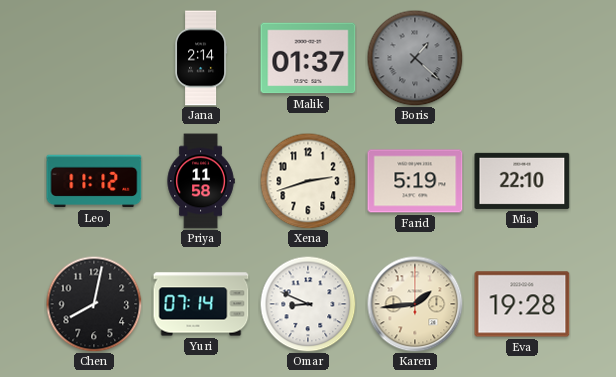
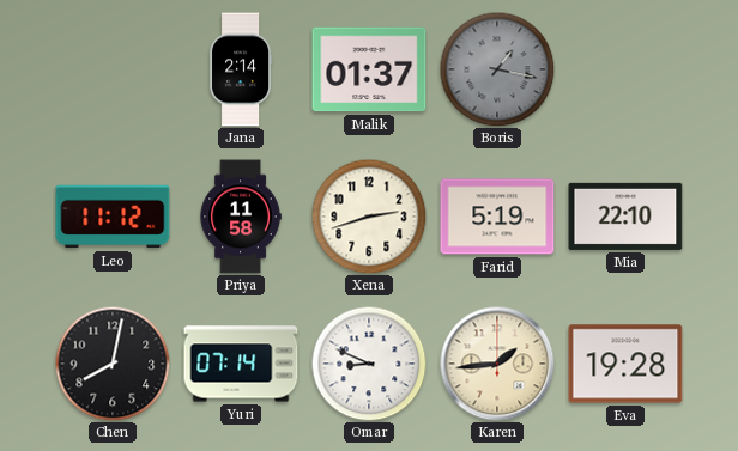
Boris: 1:22 -> 1:17 (497, 69)
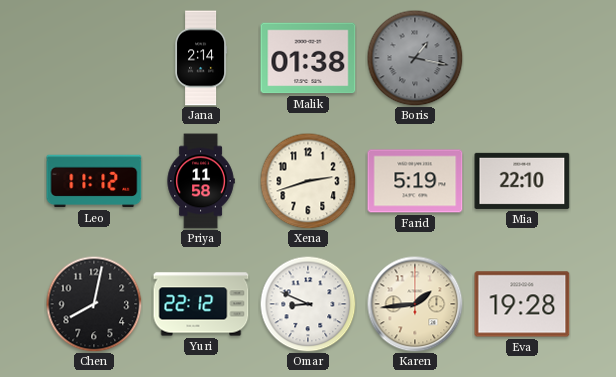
Malik: 01:37 -> 01:38 (308, 58)
Yuri: 07:14 -> 22:12 (201, 304)
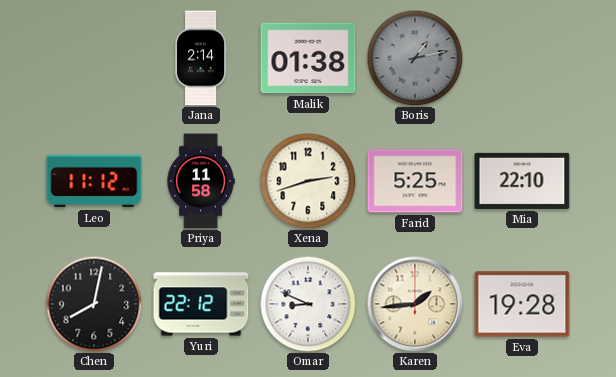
Boris: 1:17 -> 1:13 (415, 58)
Farid: 5:19 -> 5:25 (415, 181)
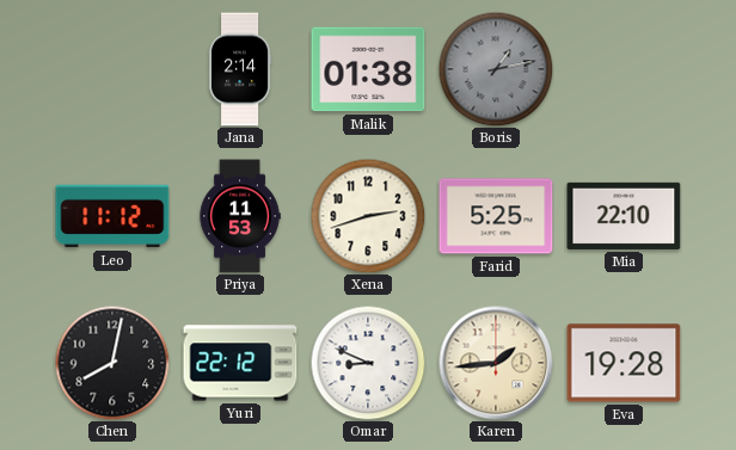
Priya: 11:58 -> 11:53 (240, 216)
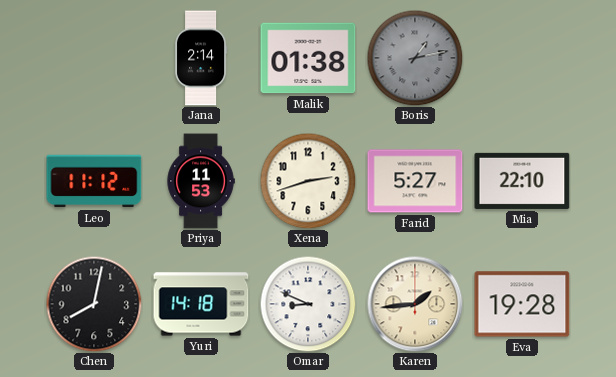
Farid: 5:25 -> 5:27 (415, 181)
Yuri: 22:12 -> 14:18 (201, 304)
